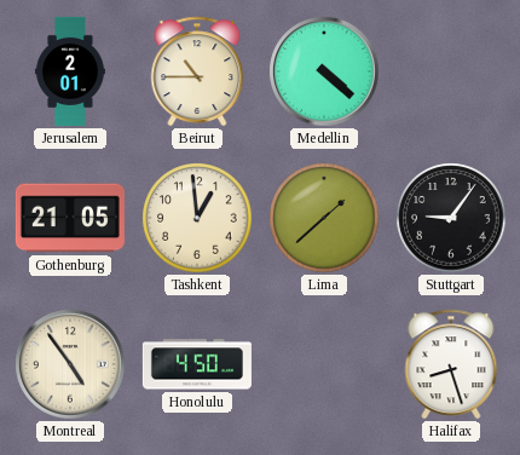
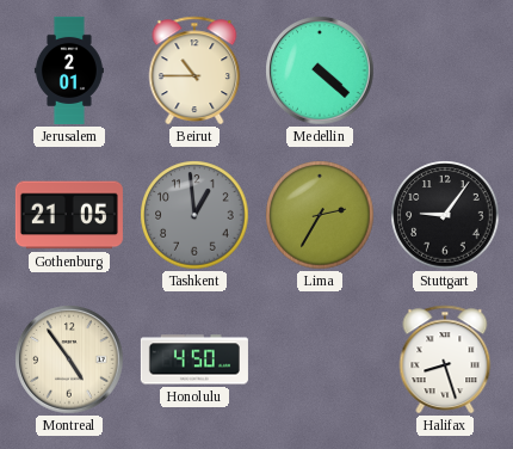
Tashkent dial: cream -> grey (194, 215)
Lima: 1:38 -> 2:35 (320, 215)
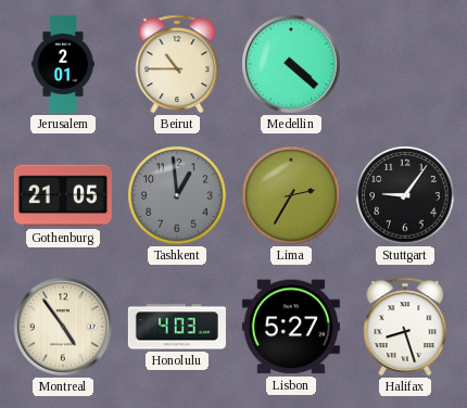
Honolulu: 4:50 -> 4:03 (177, 327)
Lisbon: none -> 5:27 (291, 327)
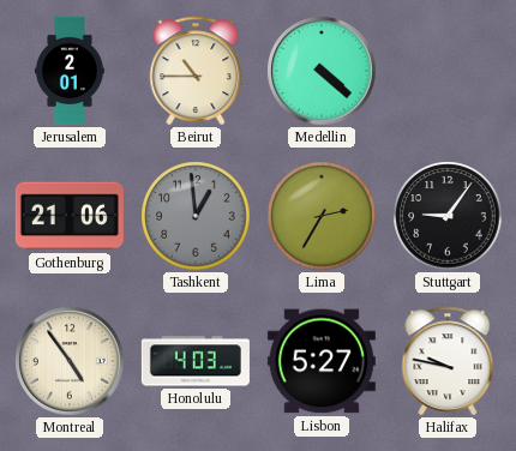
Gothenburg: 21:05 -> 21:06 (70, 216)
Halifax: 8:27 -> 9:47 (448, 361)
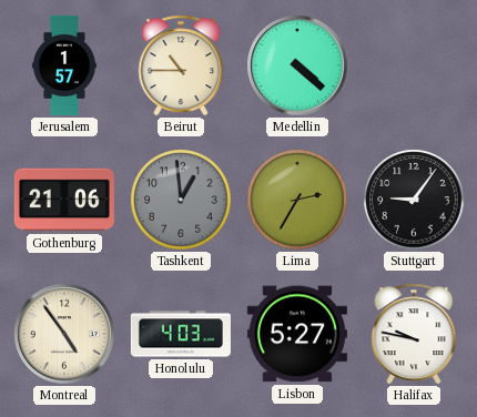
Jerusalem: 2:01 -> 1:57 (64, 65)
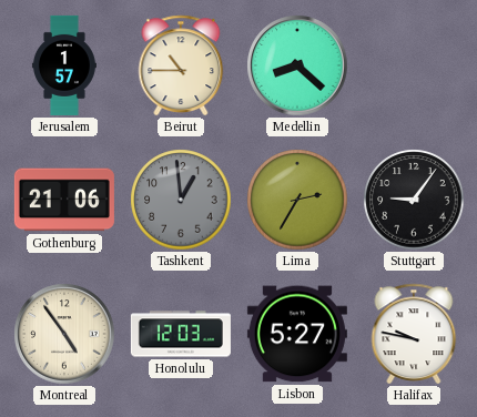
Medellin: 4:22 -> 8:22 (297, 65)
Honolulu: 4:03 -> 12:03 (181, 334)
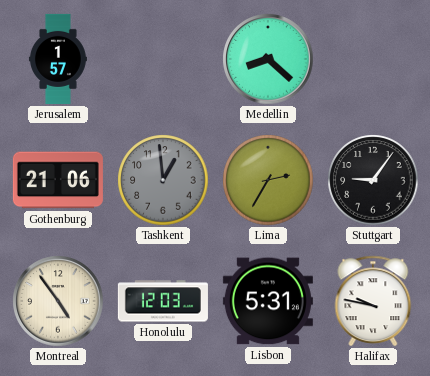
Beirut: 10:45 -> none (181, 65)
Lisbon: 5:27 -> 5:31 (268, 301)
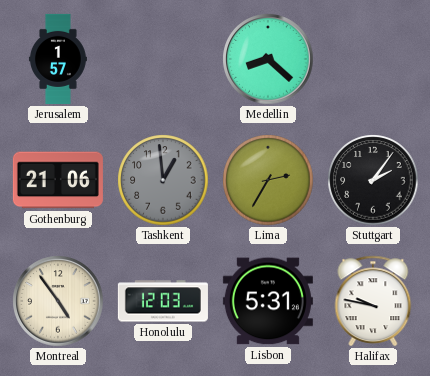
Stuttgart: 9:06 -> 2:06 (373, 180)
